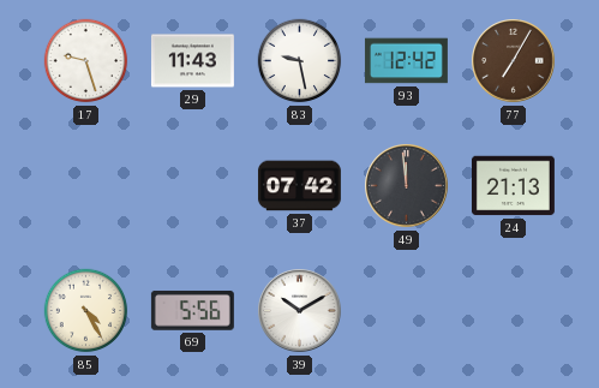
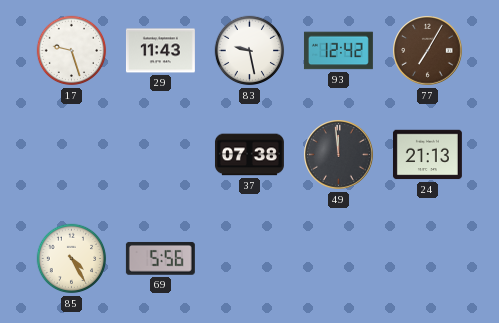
37: 07:42 -> 07:38 (249, 155)
39: 10:10 -> none (300, 311)
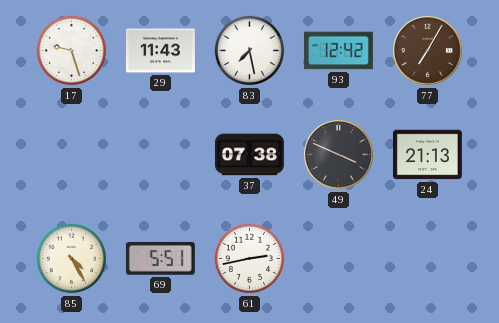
83: 9:28 -> 7:28 (250, 51)
49: 11:59 -> 3:49 (339, 155)
69: 5:56 -> 5:51 (160, 258)
61: none -> 2:43 (250, 259)
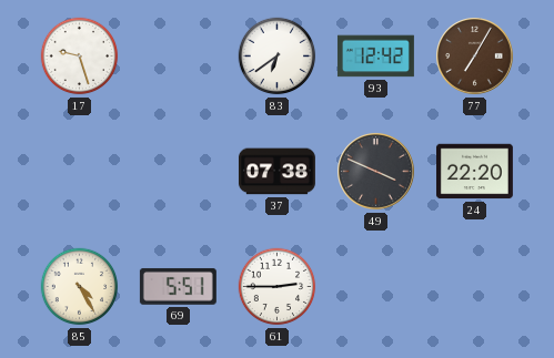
29: 11:43 -> none (160, 51)
83: 7:28 -> 6:39 (278, 57)
24: 21:13 -> 22:20 (474, 172)
61: 2:43 -> 2:45 (278, 287)
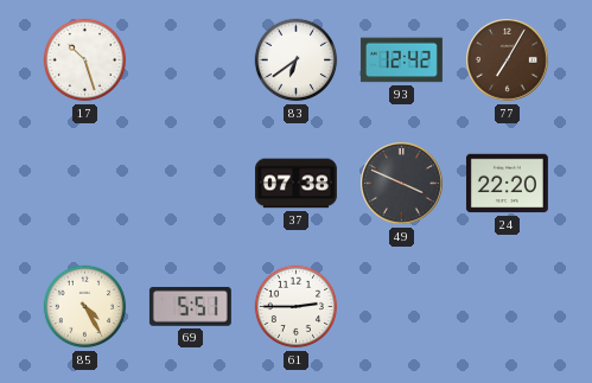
17: 9:27 -> 10:27 (85, 60)
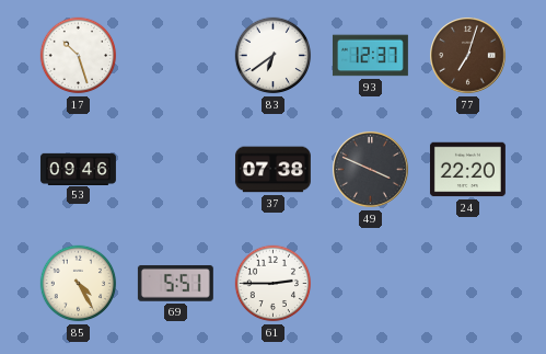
93: 12:42 -> 12:37 (370, 56)
77: 7:05 -> 7:03 (468, 56)
53: none -> 09:46 (78, 169)
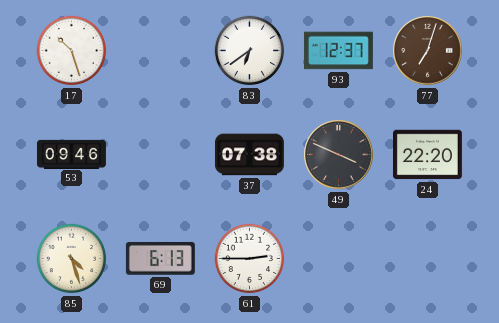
85: 4:25 -> 4:27 (72, 259)
69: 5:51 -> 6:13 (160, 258)
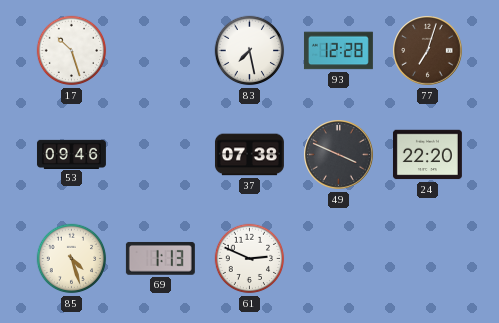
83: 6:39 -> 7:28 (250, 51)
93: 12:37 -> 12:28 (338, 51)
69: 6:13 -> 1:13 (160, 258)
61: 2:45 -> 2:49 (250, 259)
